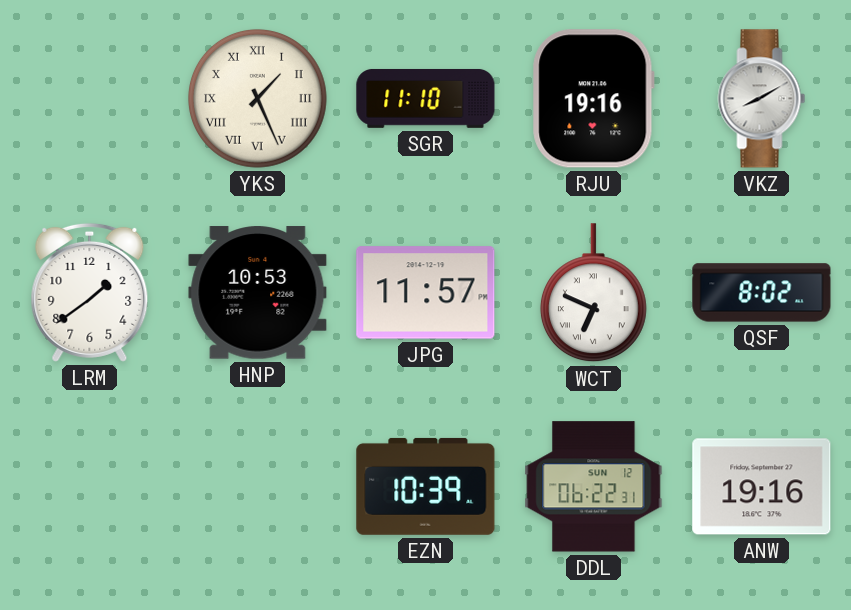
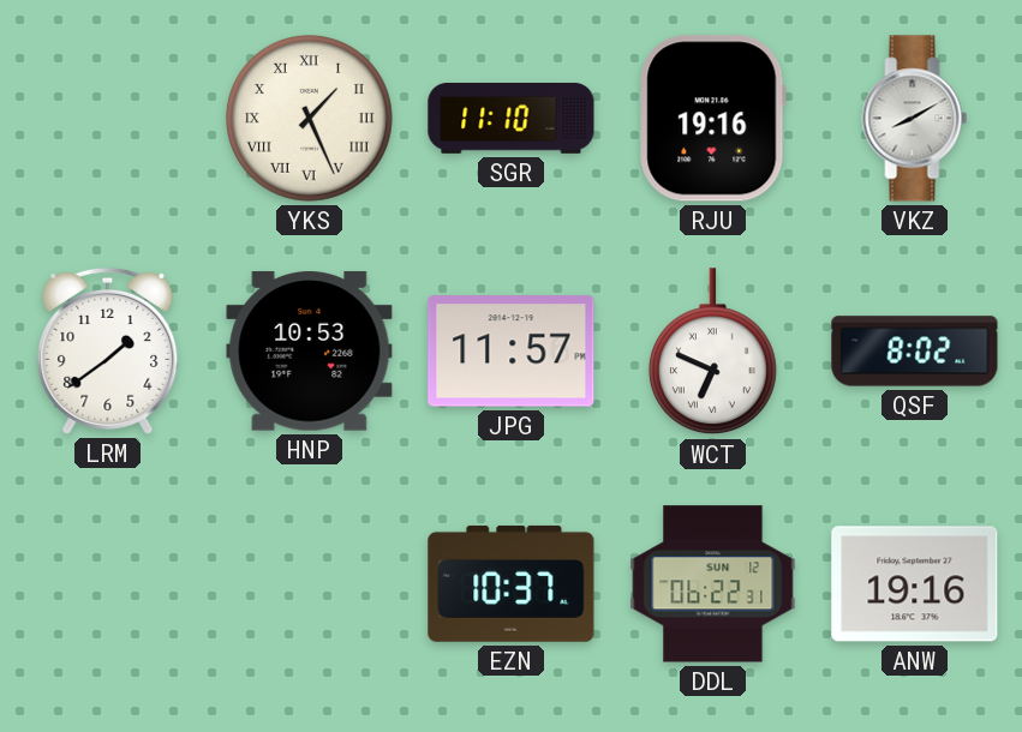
EZN: 10:39 -> 10:37 (512, 583)
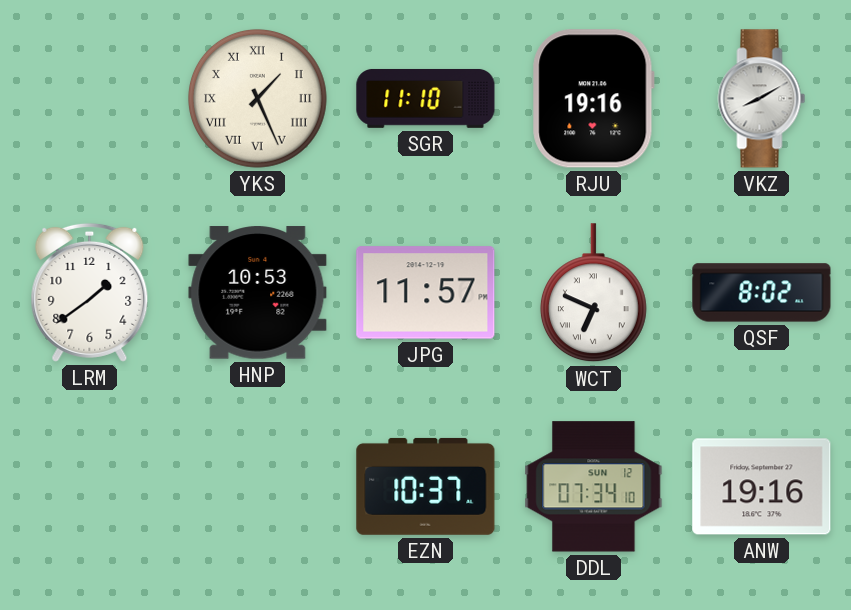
DDL: 06:22 -> 07:34 (594, 487)
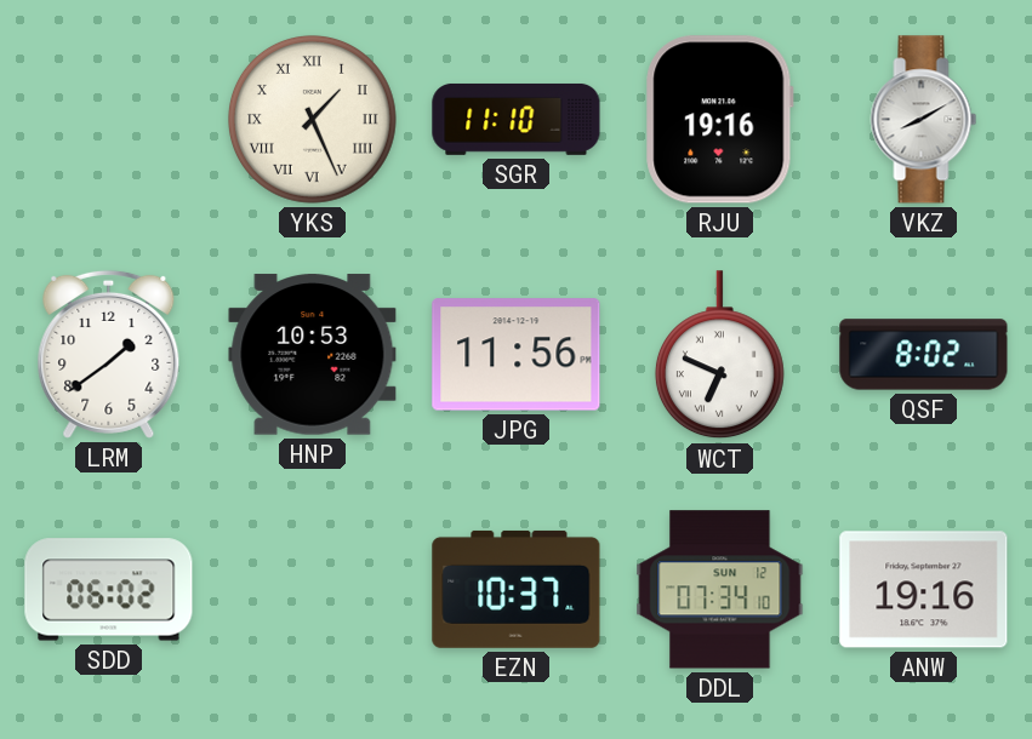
JPG: 11:57 -> 11:56 (517, 355)
SDD: none -> 06:02 (109, 590)
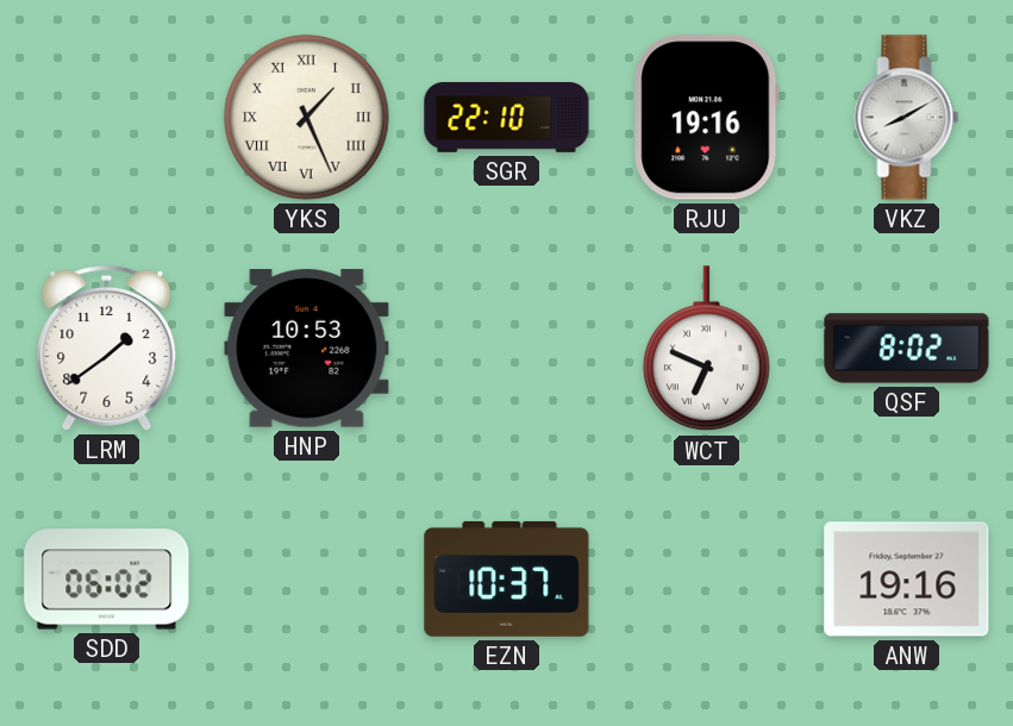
SGR: 11:10 -> 22:10 (507, 117)
JPG: 11:56 -> none (517, 355)
DDL: 07:34 -> none (720, 590)
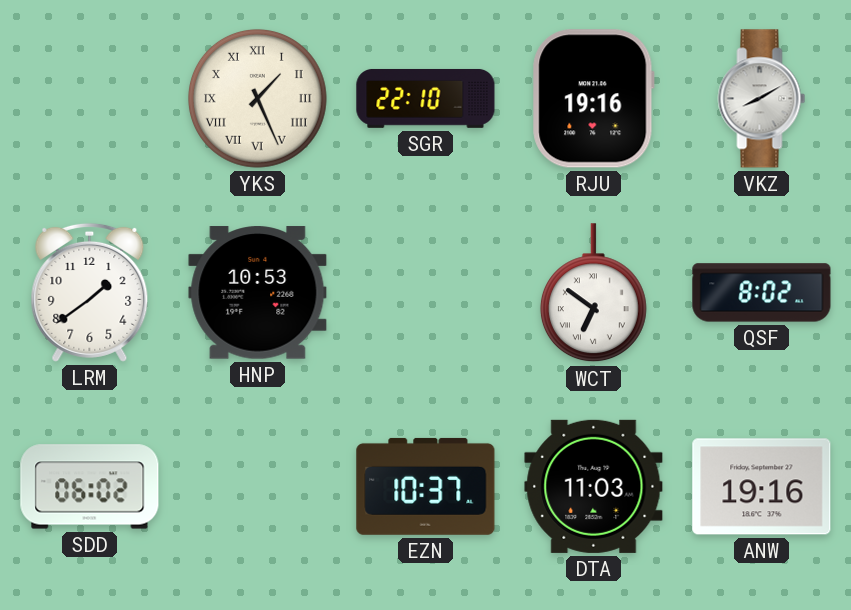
WCT: 6:49 -> 6:51 (593, 293)
DTA: none -> 11:03 (594, 486)
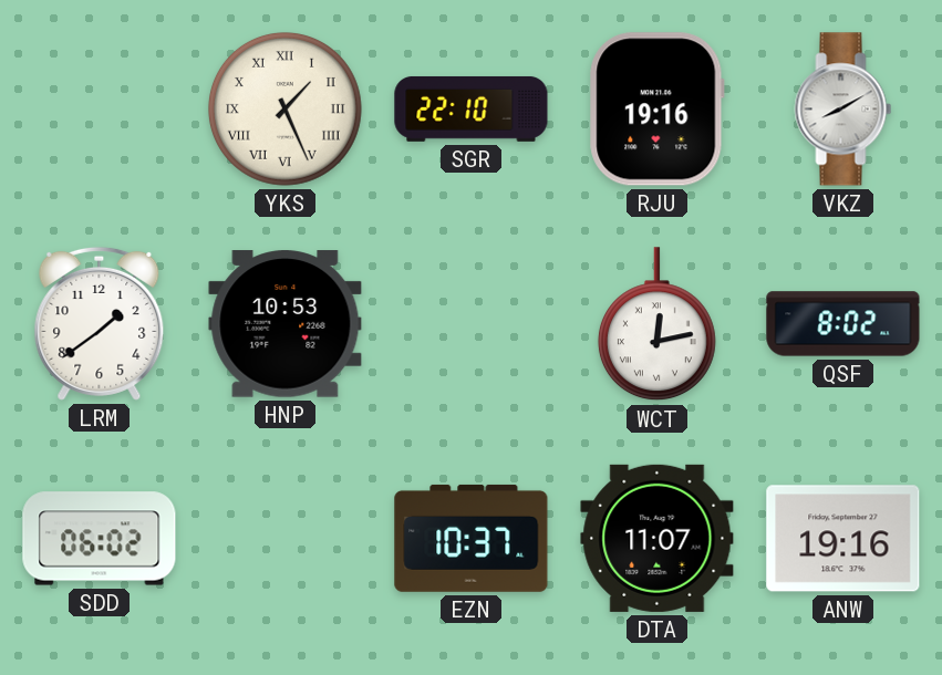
WCT: 6:51 -> 12:13 (656, 324)
DTA: 11:03 -> 11:07 (658, 538)
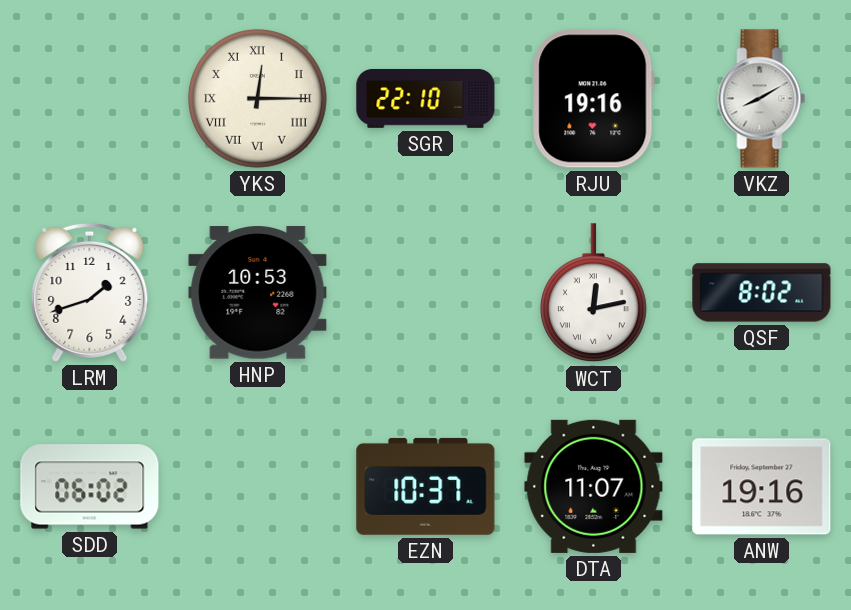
YKS: 1:26 -> 12:15 (257, 98)
LRM: 1:39 -> 1:42 (90, 292)
